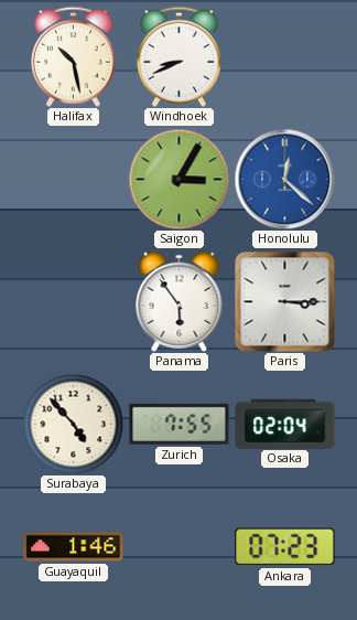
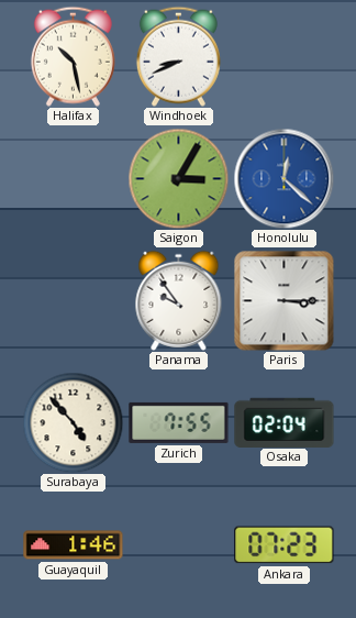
Panama: 5:54 -> 9:54 (179, 300)
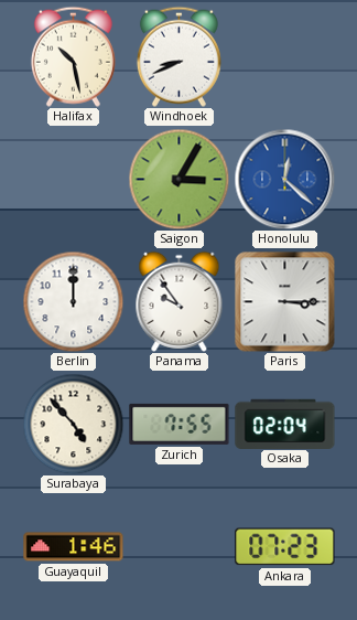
Berlin: none -> 12:00 (73, 301)
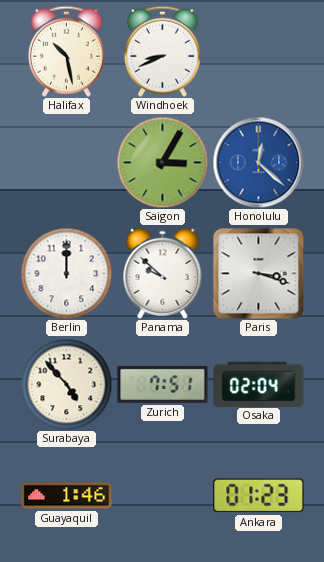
Panama: 9:54 -> 9:52 (163, 273)
Paris: 3:15 -> 3:18 (258, 273)
Zurich: 7:55 -> 7:51 (163, 384)
Ankara: 07:23 -> 01:23 (259, 496)
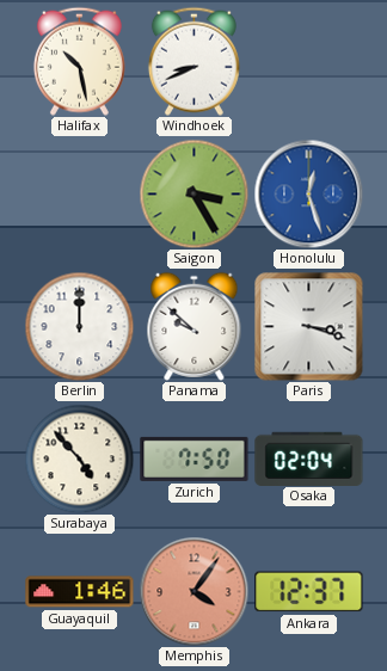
Saigon: 3:05 -> 3:25 (193, 193)
Honolulu: 12:22 -> 12:27 (308, 193)
Zurich: 7:51 -> 7:50 (195, 458)
Memphis: none -> 4:06 (193, 591)
Ankara: 01:23 -> 12:37 (309, 592)
